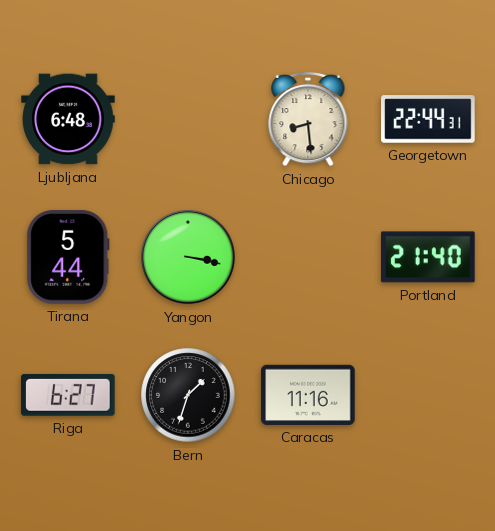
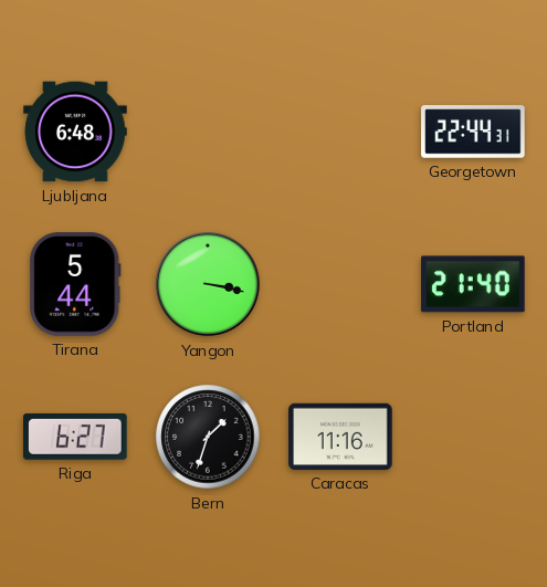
Chicago: 8:29 -> none (308, 119)
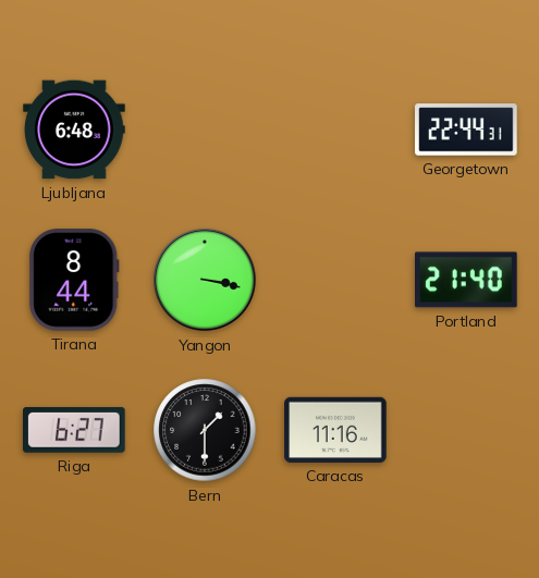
Tirana: 5:44 -> 8:44 (74, 280)
Bern: 1:33 -> 1:30 (205, 430)
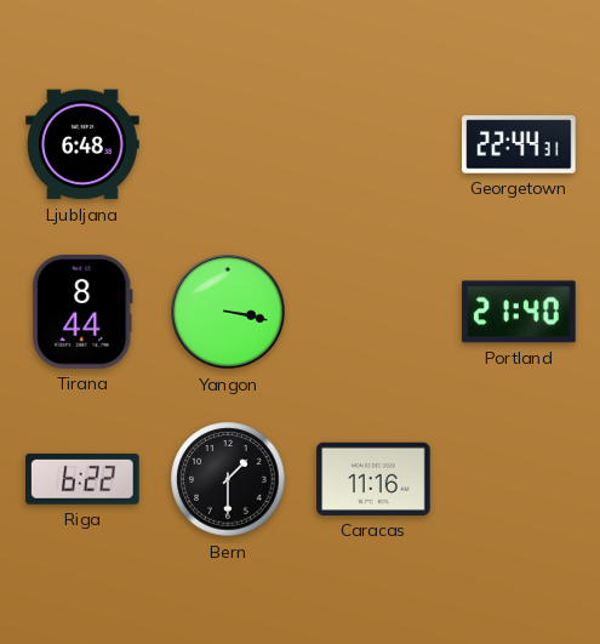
Riga: 6:27 -> 6:22 (84, 479)
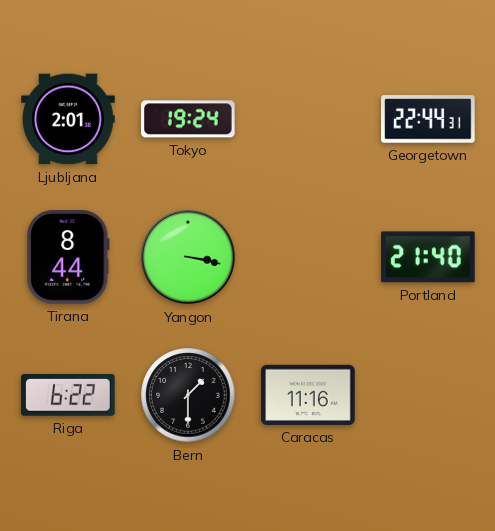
Ljubljana: 6:48 -> 2:01 (68, 119)
Tokyo: none -> 19:24 (189, 119)
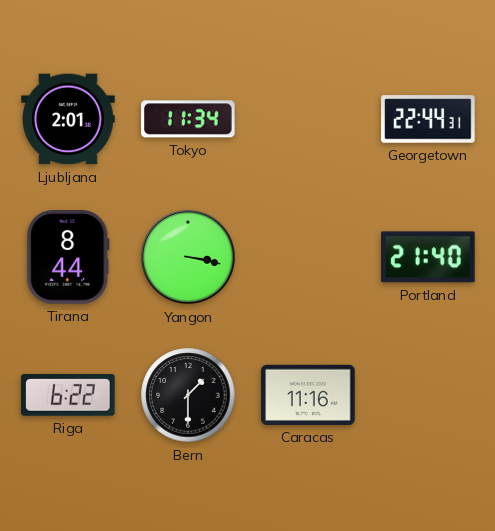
Tokyo: 19:24 -> 11:34 (189, 119)
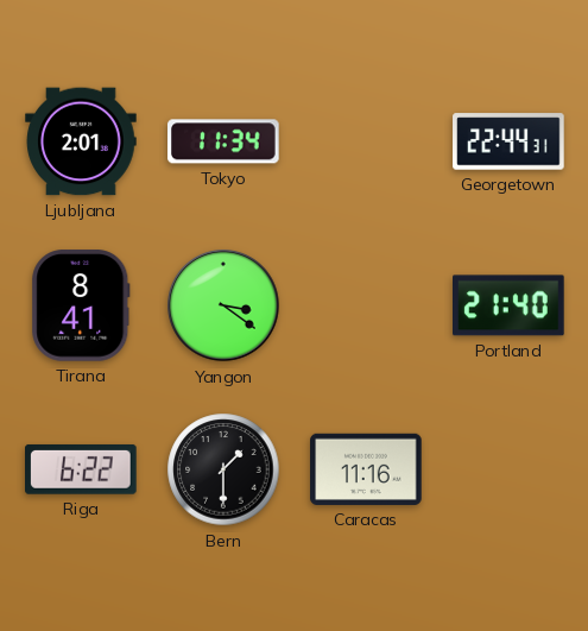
Tirana: 8:44 -> 8:41 (81, 305)
Yangon: 3:17 -> 3:21 (223, 305)
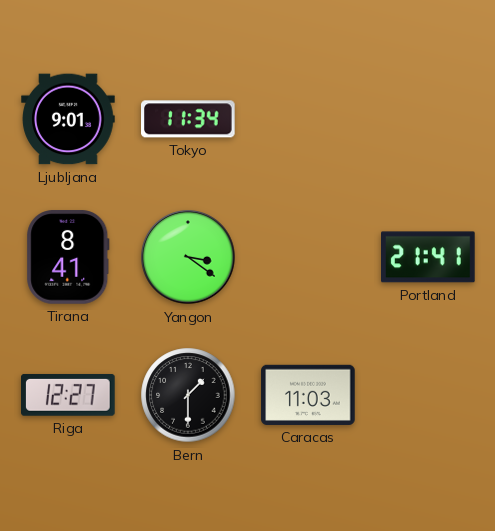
Ljubljana: 2:01 -> 9:01 (68, 119)
Georgetown: 22:44 -> none (508, 141)
Portland: 21:40 -> 21:41 (429, 257)
Riga: 6:22 -> 12:27 (69, 395)
Caracas: 11:16 -> 11:03 (308, 395)
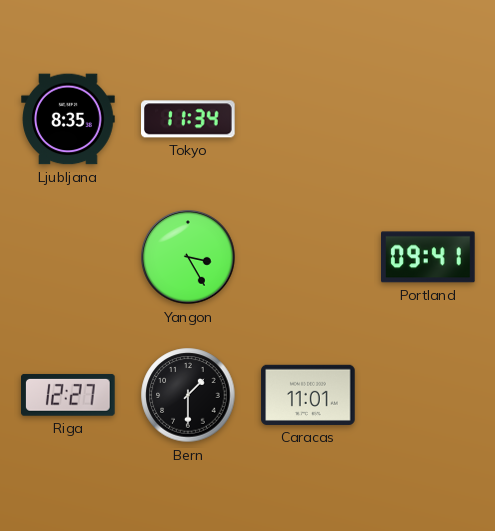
Ljubljana: 9:01 -> 8:35 (68, 119)
Tirana: 8:41 -> none (68, 257)
Yangon: 3:21 -> 3:25 (188, 257)
Portland: 21:41 -> 09:41 (429, 257)
Caracas: 11:03 -> 11:01 (308, 395)
